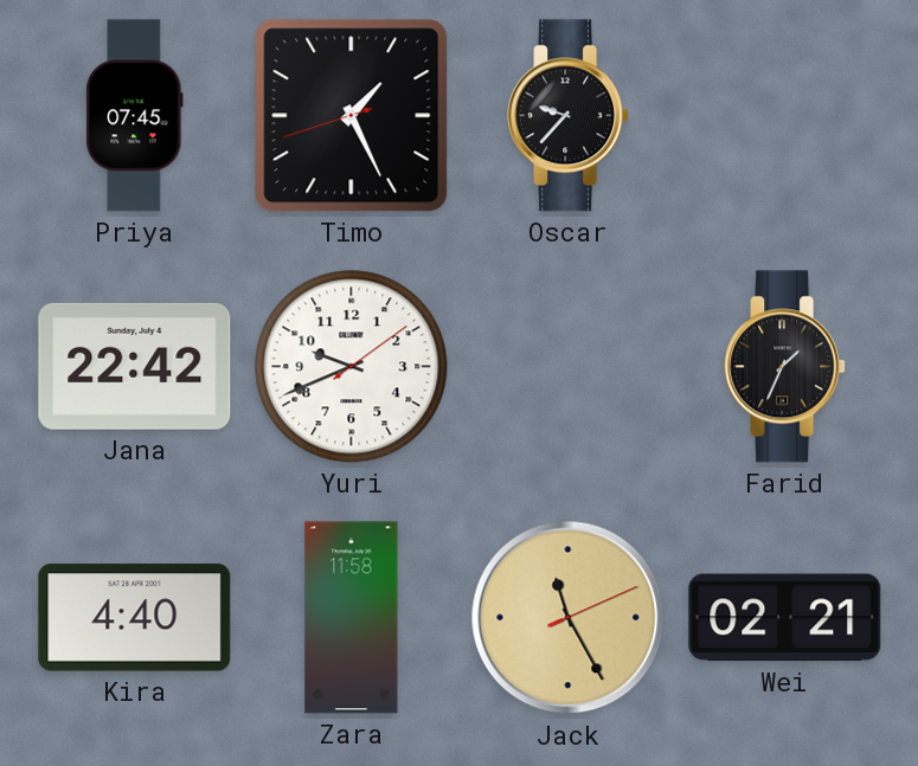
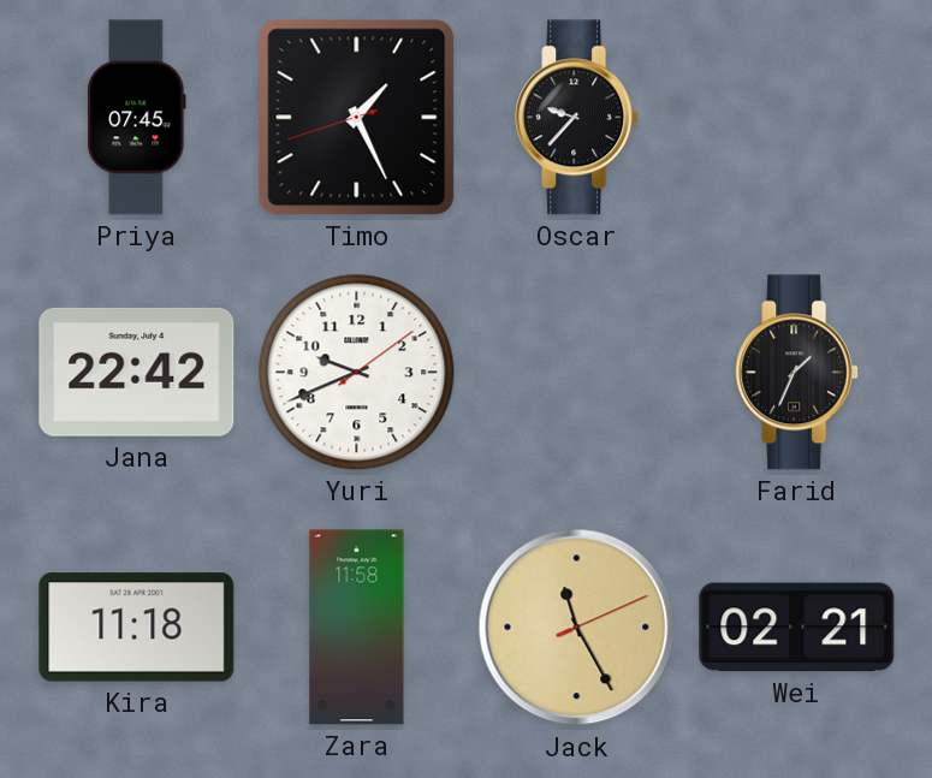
Kira: 4:40 -> 11:18 (137, 628)
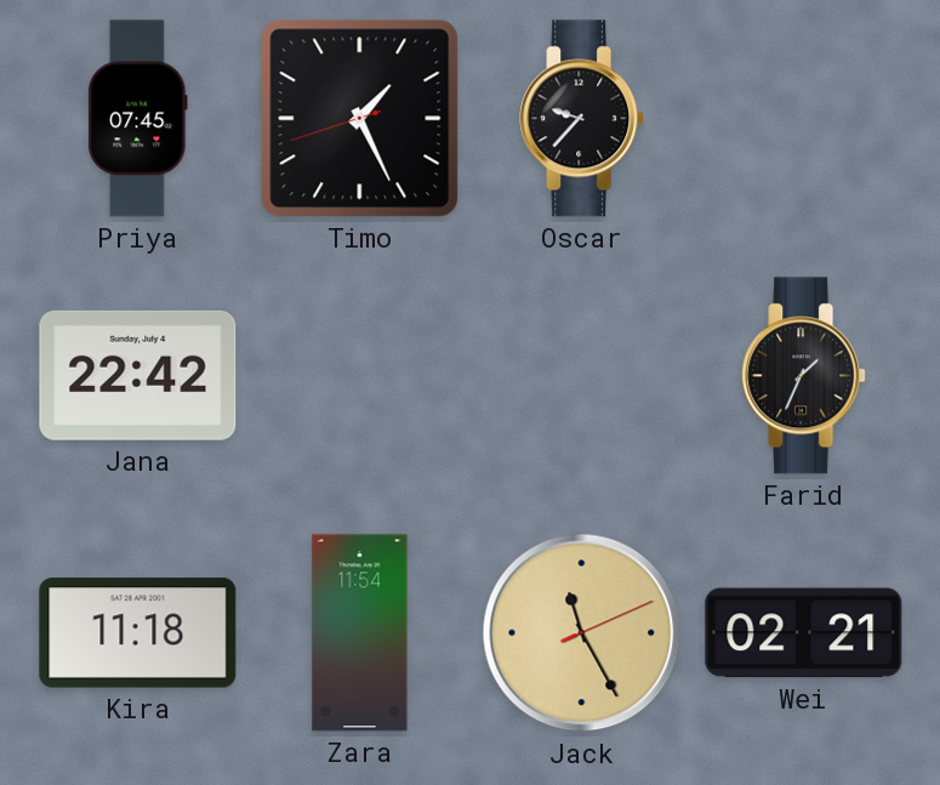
Yuri: 9:41 -> none (357, 373)
Zara: 11:58 -> 11:54 (360, 633)
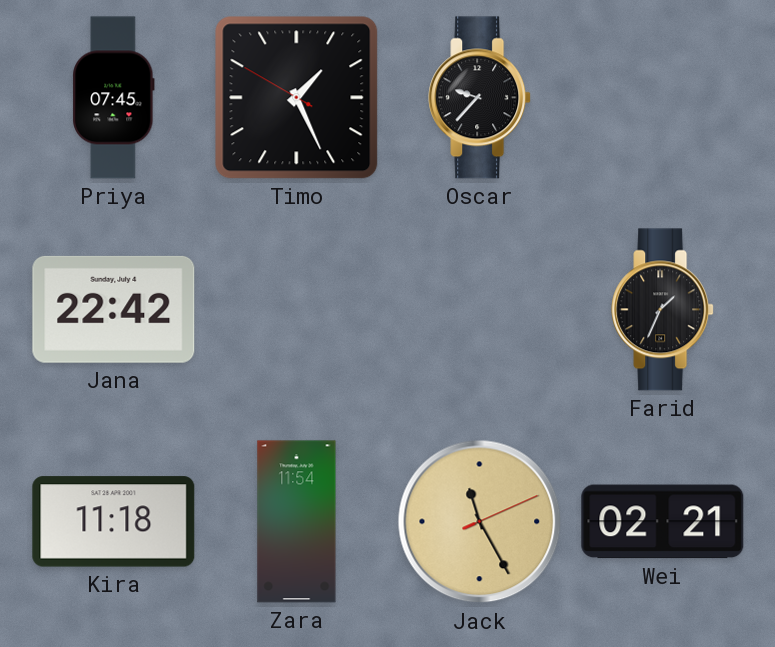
Timo: 1:25:42 -> 1:25:50 (297, 98)
